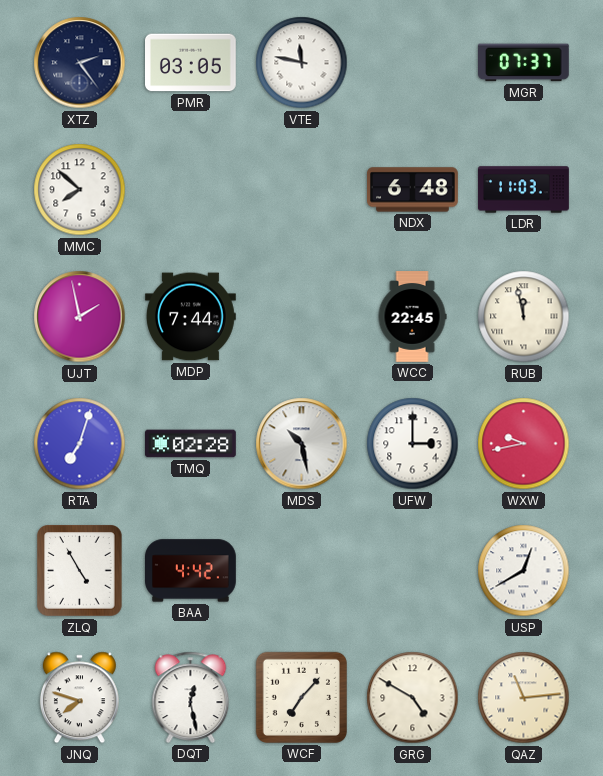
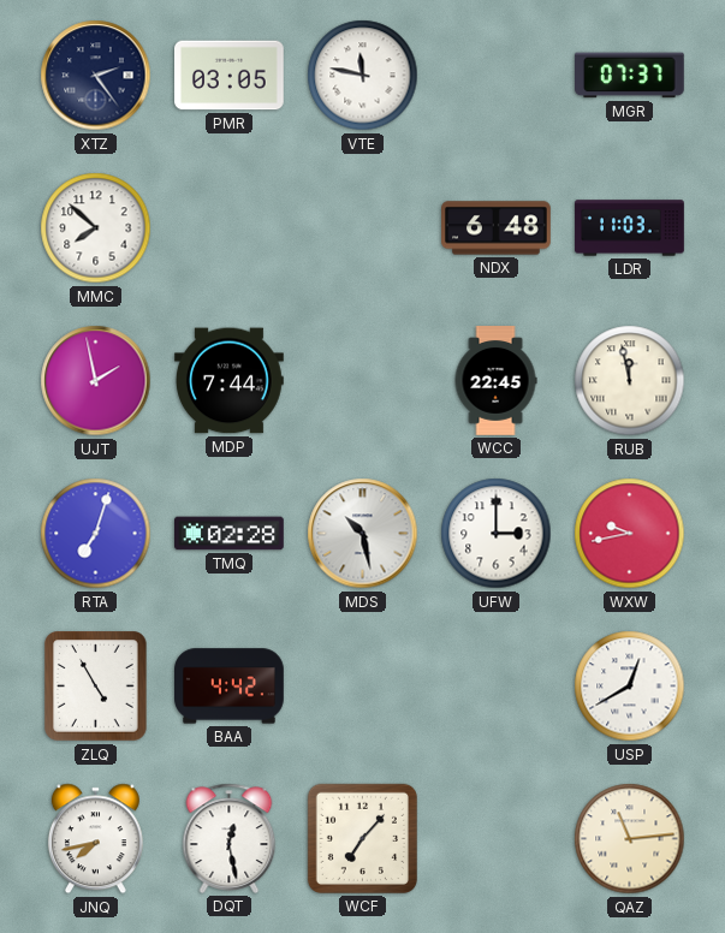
JNQ: 7:48 -> 7:43 (95, 839)
GRG: 4:50 -> none (413, 698)
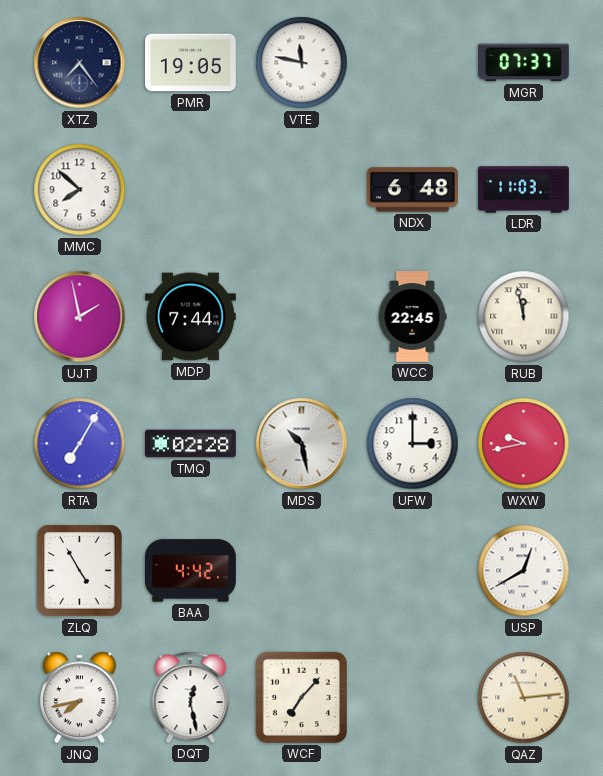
XTZ: 2:24 -> 7:24 (80, 63)
PMR: 03:05 -> 19:05 (191, 63)
RTA: 7:03 -> 7:05 (80, 444)
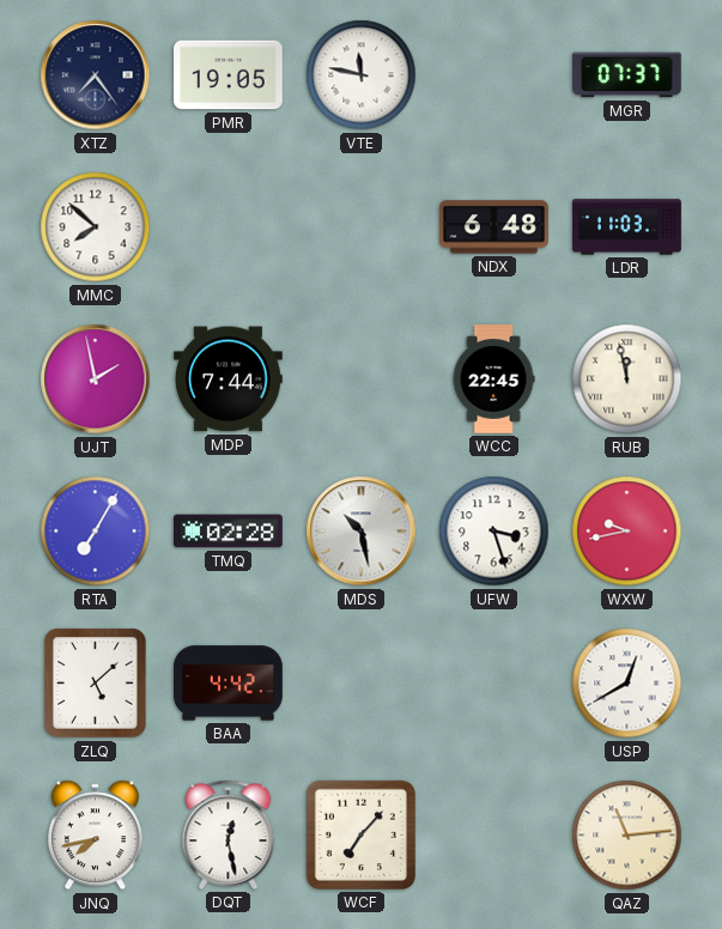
UFW: 3:00 -> 3:27 (495, 532)
ZLQ: 4:55 -> 5:08 (96, 684)
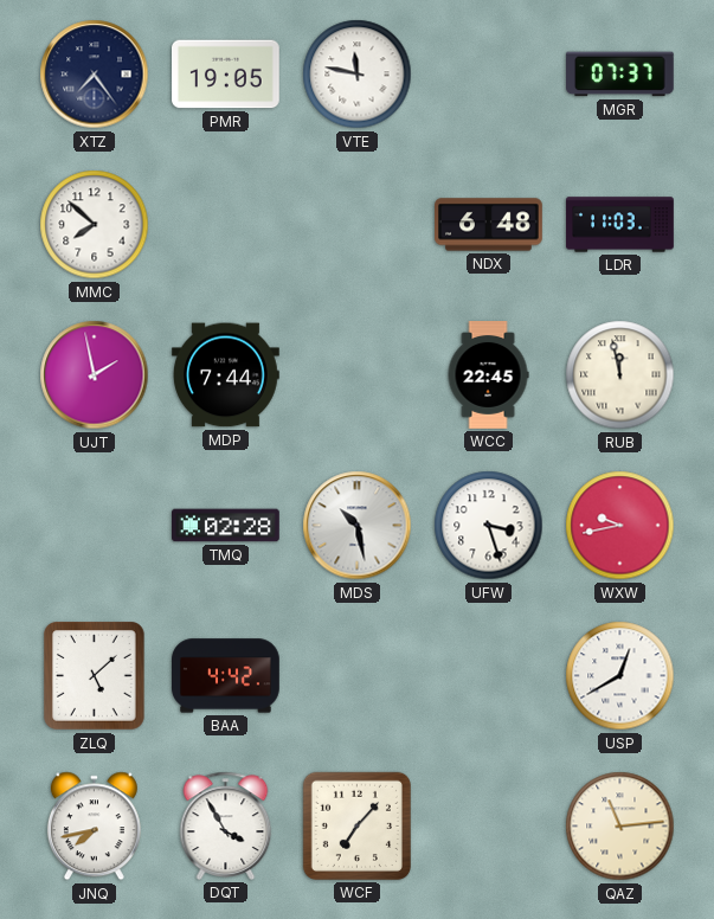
RTA: 7:05 -> none (96, 532)
DQT: 12:28 -> 3:55 (226, 825)
